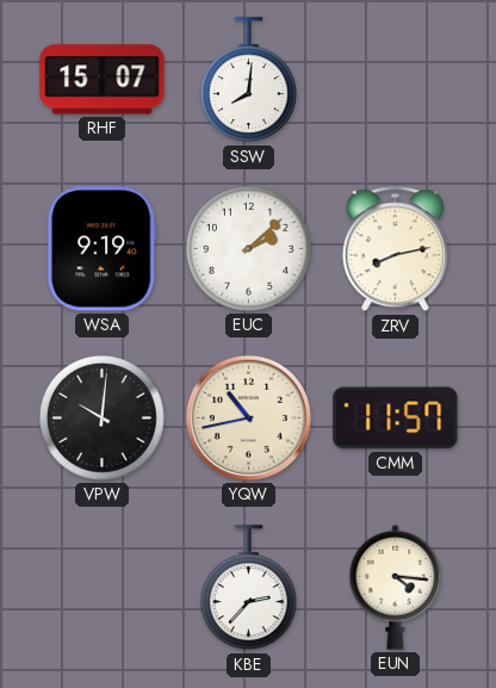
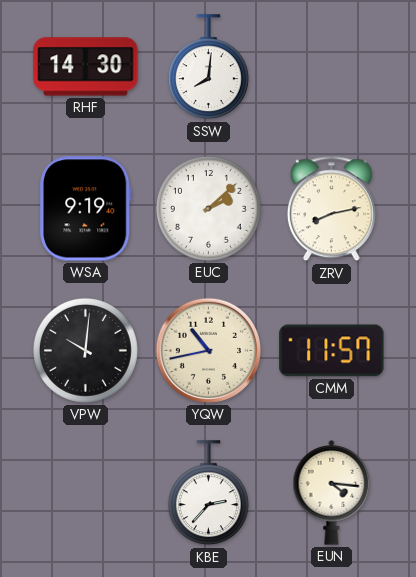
RHF: 15:07 -> 14:30 (86, 67)
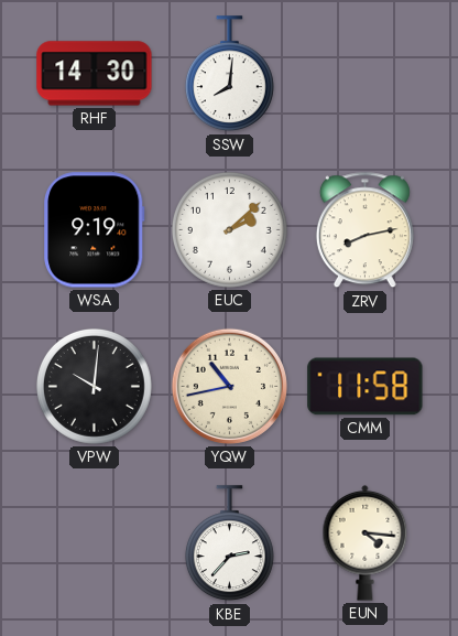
CMM: 11:57 -> 11:58 (366, 387)
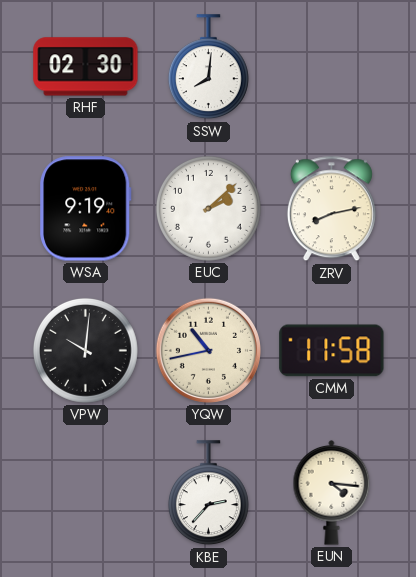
RHF: 14:30 -> 02:30 (86, 67)
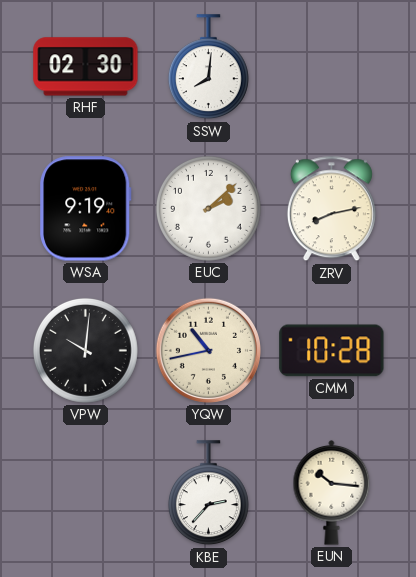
CMM: 11:58 -> 10:28 (332, 351)
EUN: 4:16 -> 10:16 (332, 493)
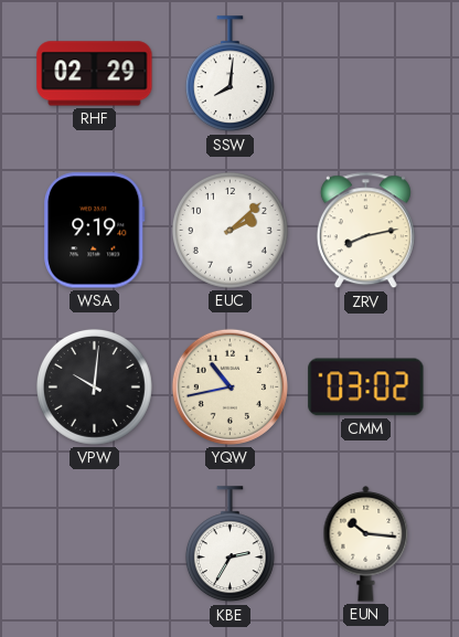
RHF: 02:30 -> 02:29 (95, 74)
CMM: 10:28 -> 03:02 (366, 387)
KBE: 2:37 -> 2:35 (229, 544)
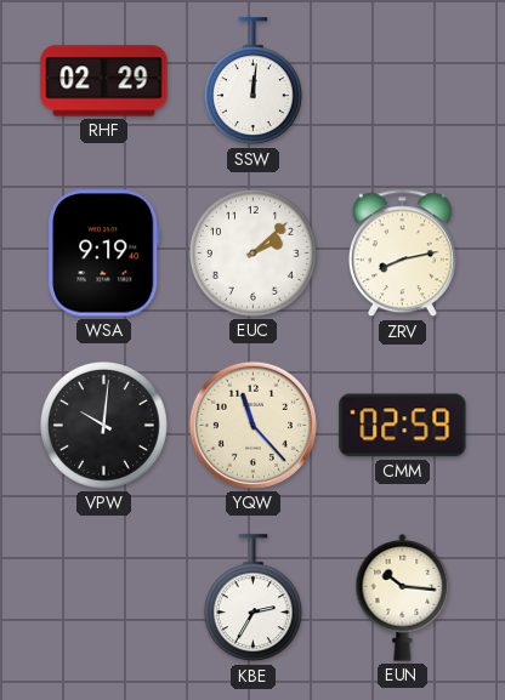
SSW: 8:01 -> 12:01 (252, 81)
YQW: 10:43 -> 11:23 (252, 425)
CMM: 03:02 -> 02:59 (403, 426)
